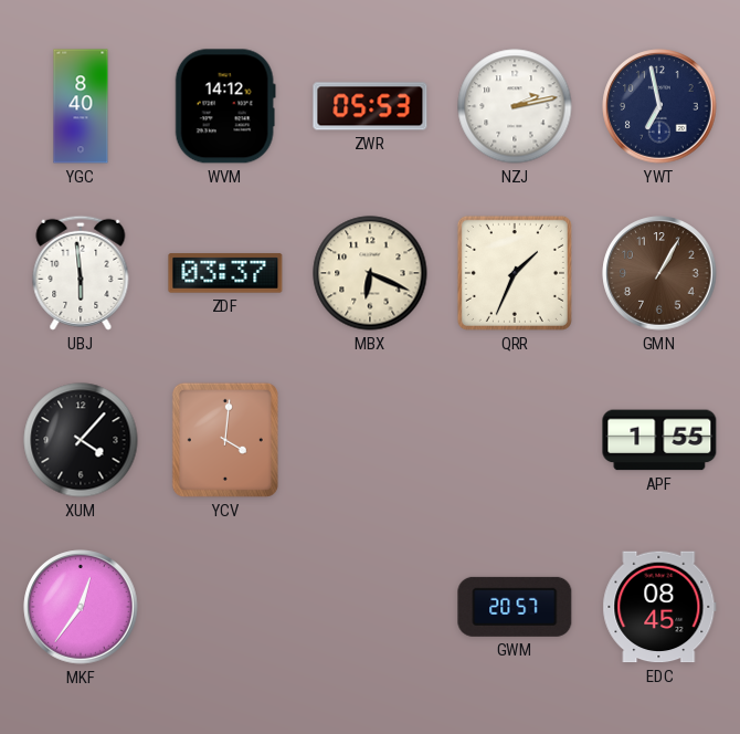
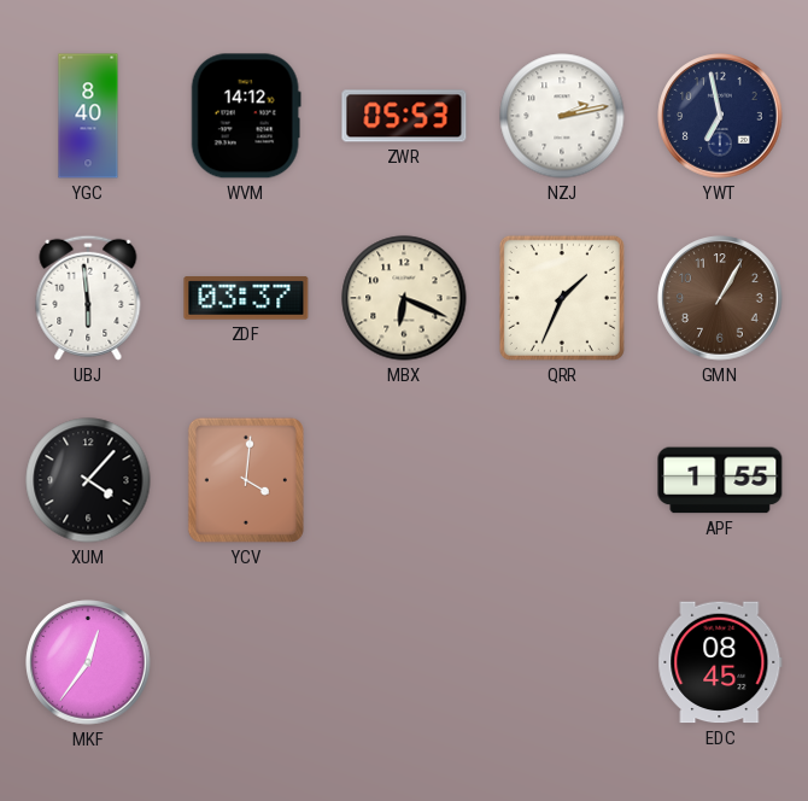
GWM: 20:57 -> none (515, 607)
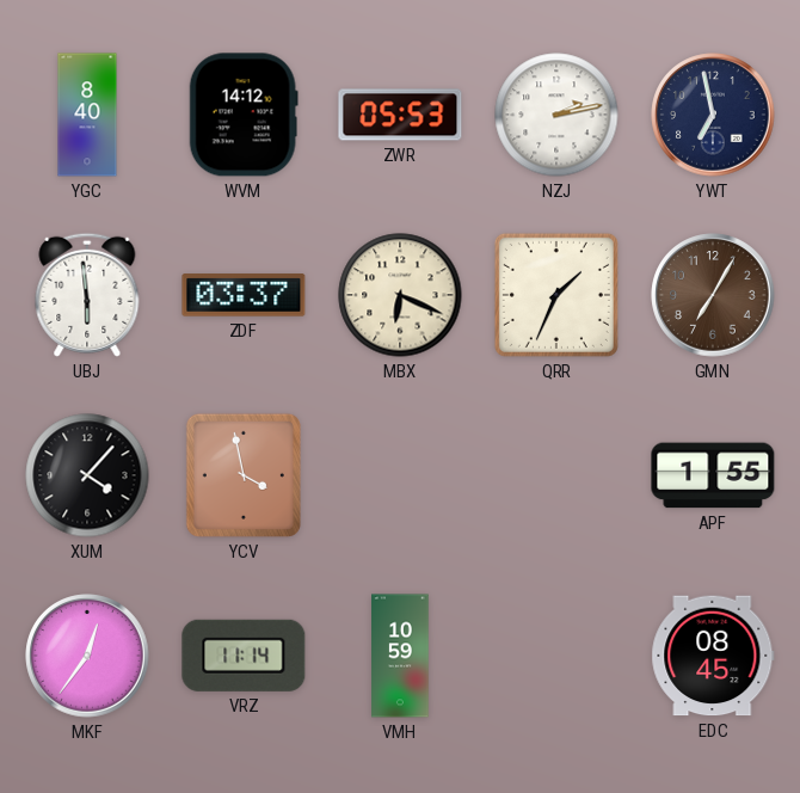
GMN: 1:05 -> 7:05 (713, 295)
YCV: 4:01 -> 3:58 (244, 475)
VRZ: none -> 11:14 (244, 656)
VMH: none -> 10:59 (400, 656)
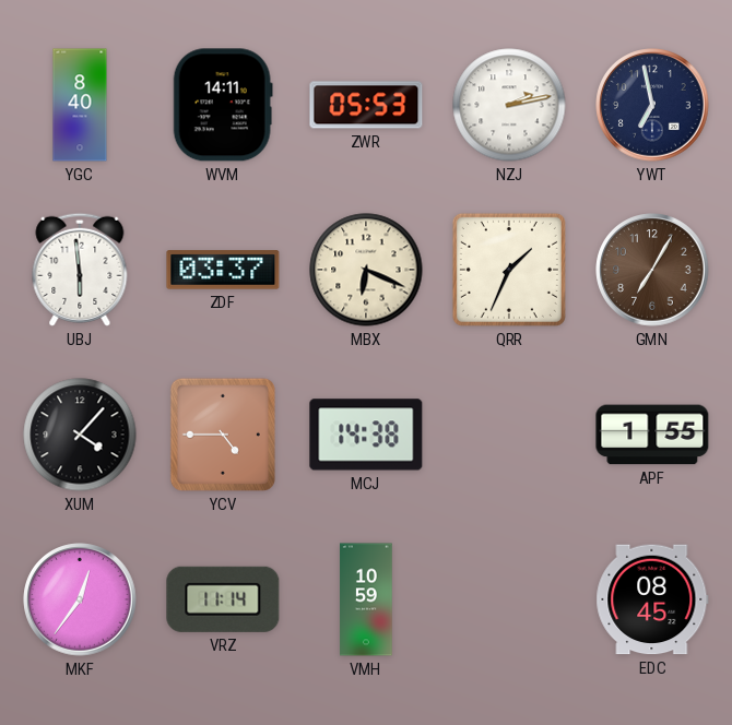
WVM: 14:12 -> 14:11 (223, 105)
YCV: 3:58 -> 4:45 (223, 435)
MCJ: none -> 14:38 (366, 435)
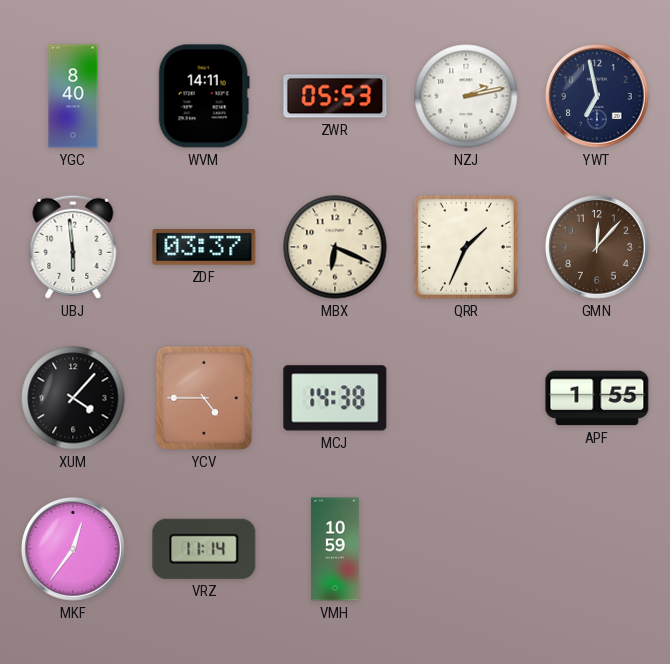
GMN: 7:05 -> 12:07 (597, 247)
EDC: 08:45 -> none (652, 599)
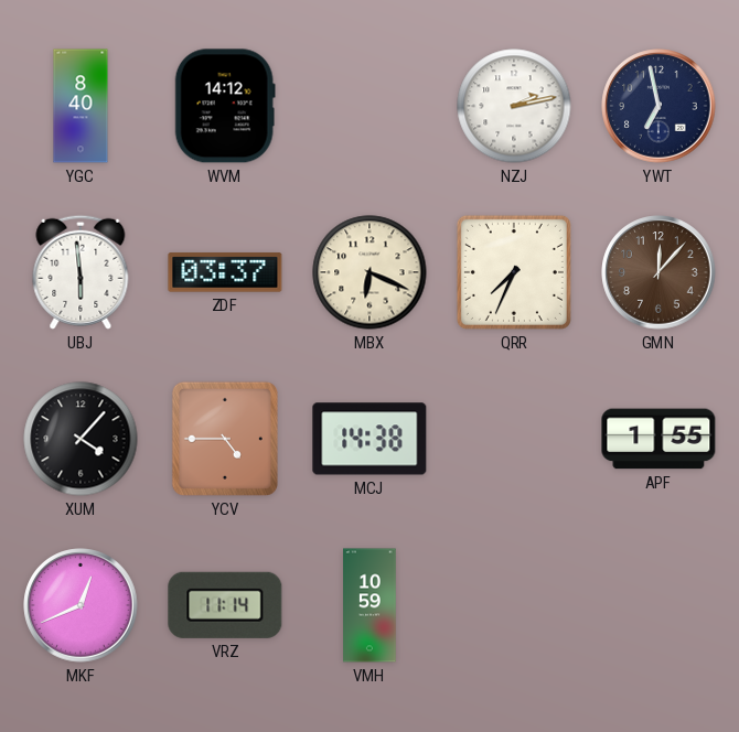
WVM: 14:11 -> 14:12 (225, 106)
ZWR: 05:53 -> none (335, 96)
QRR: 1:34 -> 7:34 (514, 272)
MKF: 12:36 -> 12:41 (81, 605)
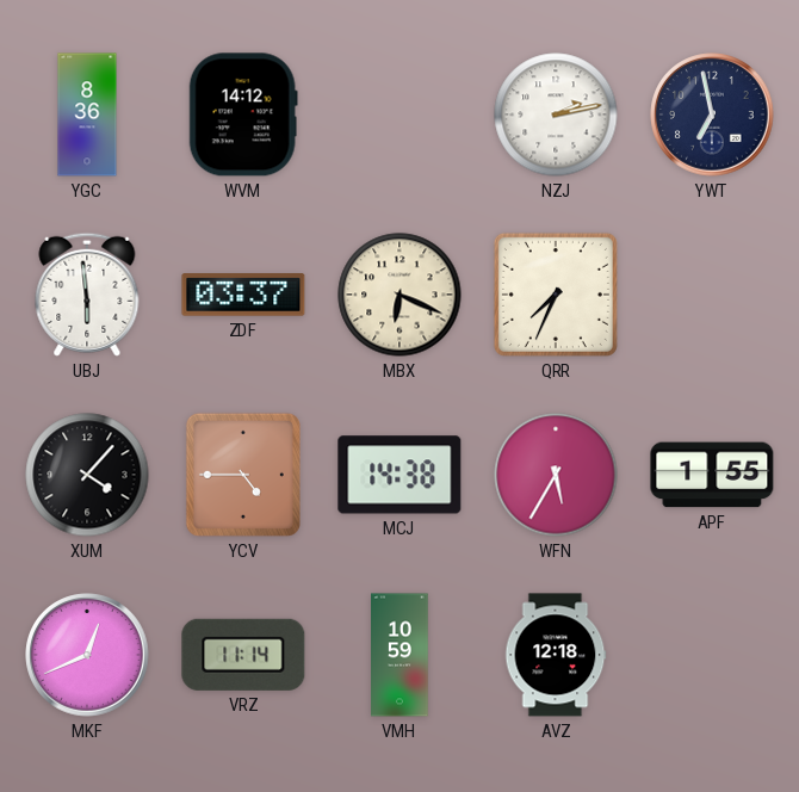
YGC: 8:40 -> 8:36 (87, 115)
GMN: 12:07 -> none (658, 272)
WFN: none -> 5:35 (556, 475)
AVZ: none -> 12:18 (556, 655)
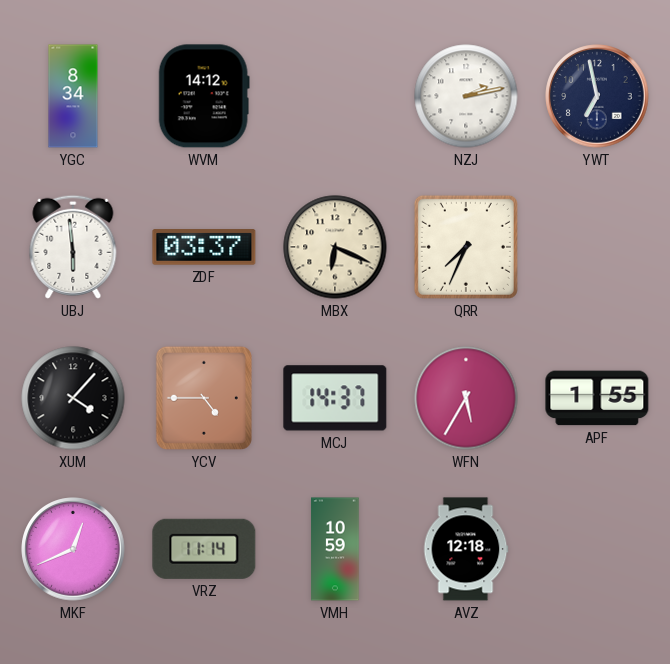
YGC: 8:36 -> 8:34 (73, 96)
MCJ: 14:38 -> 14:37 (335, 398)
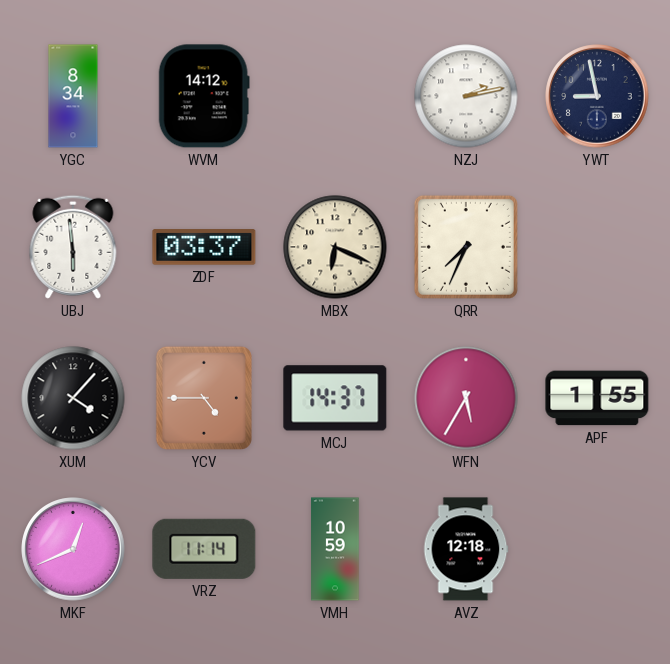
YWT: 6:58 -> 8:58 (597, 96)
